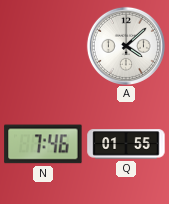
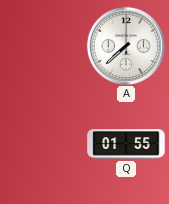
A: 4:08 -> 7:38 (126, 46)
N: 7:46 -> none (43, 144)
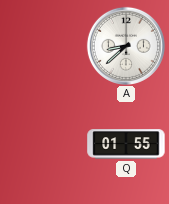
A: 7:38 -> 8:38 (126, 46)
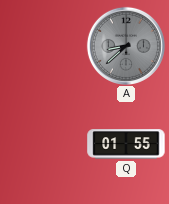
A dial: white -> grey (126, 46)
